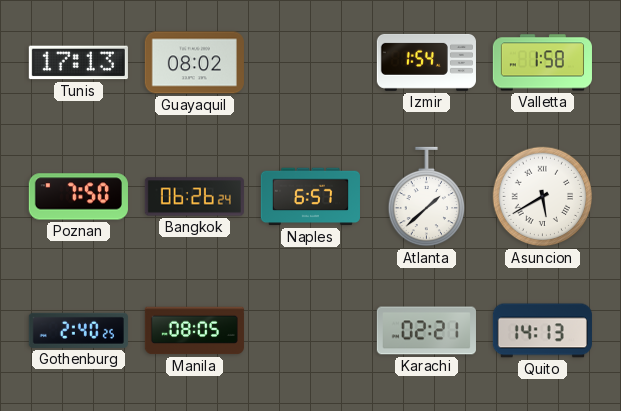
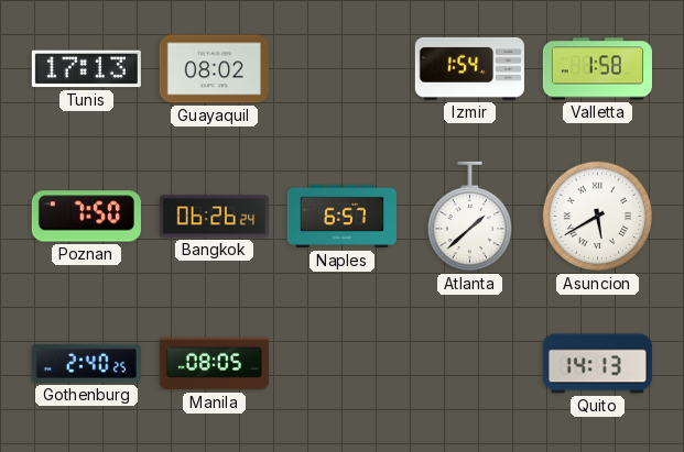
Karachi: 02:21 -> none (426, 331)
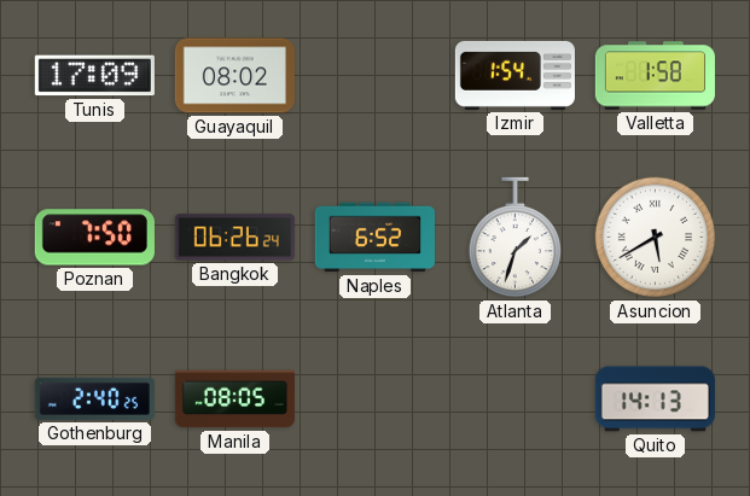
Tunis: 17:13 -> 17:09 (94, 76)
Naples: 6:57 -> 6:52 (374, 238)
Atlanta: 1:38 -> 1:33 (514, 238)
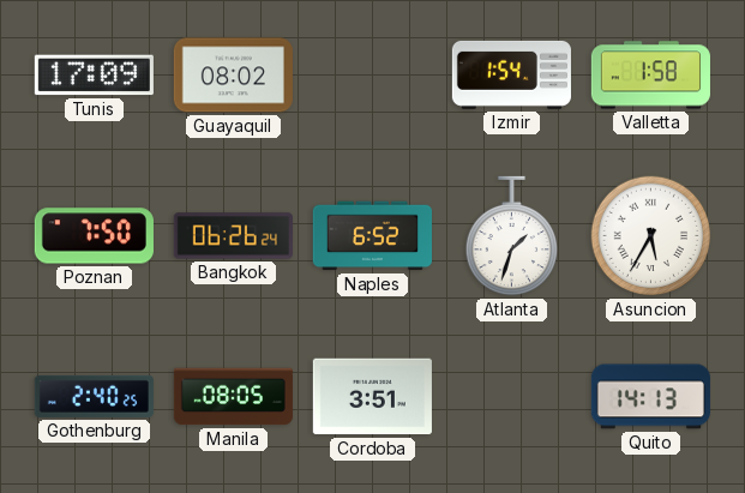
Asuncion: 5:40 -> 5:35 (651, 236)
Cordoba: none -> 3:51 (372, 397)
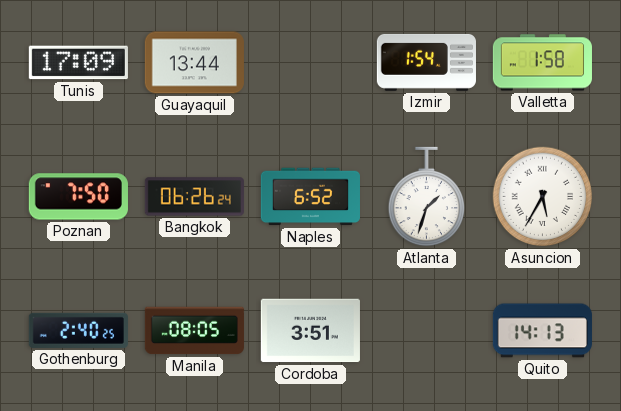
Guayaquil: 08:02 -> 13:44 (194, 63)
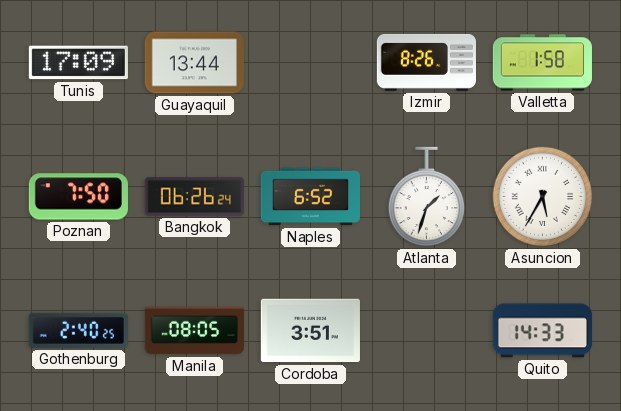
Izmir: 1:54 -> 8:26 (426, 62)
Quito: 14:13 -> 14:33 (542, 331)
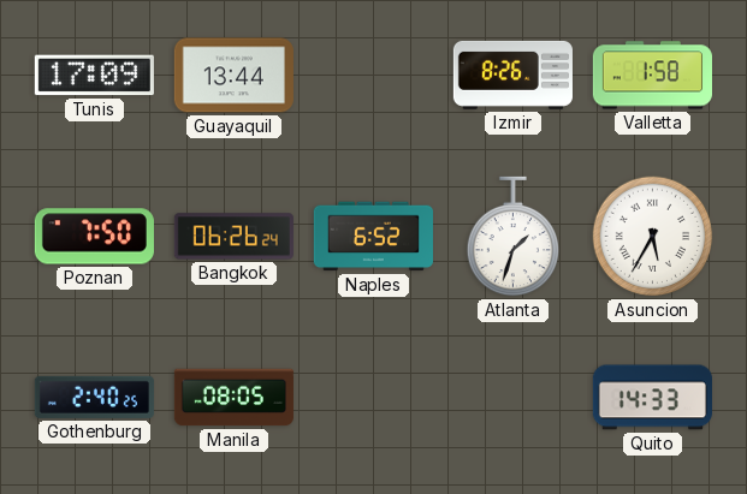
Cordoba: 3:51 -> none (310, 331)
